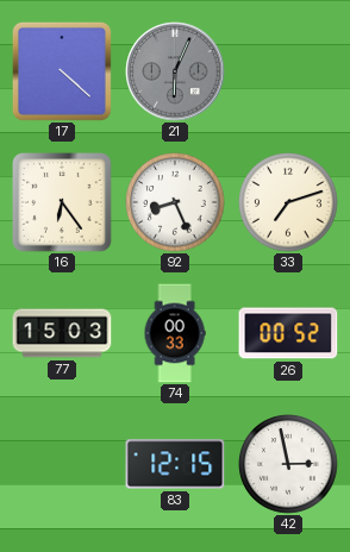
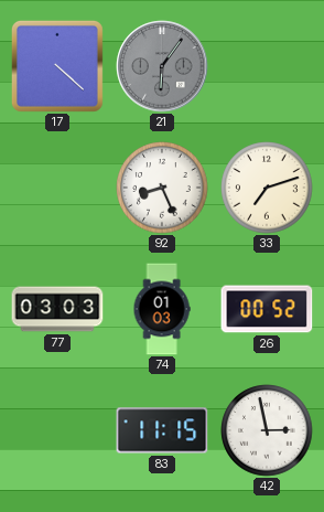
21: 6:04 -> 6:06 (162, 66)
16: 6:24 -> none (62, 202)
77: 15:03 -> 03:03 (57, 309)
74: 00:33 -> 01:03 (162, 309)
83: 12:15 -> 11:15 (162, 430)
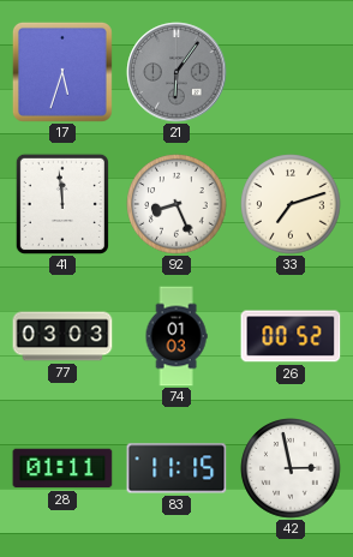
17: 4:22 -> 5:33 (62, 72)
41: none -> 11:59 (62, 204)
28: none -> 01:11 (62, 468)
